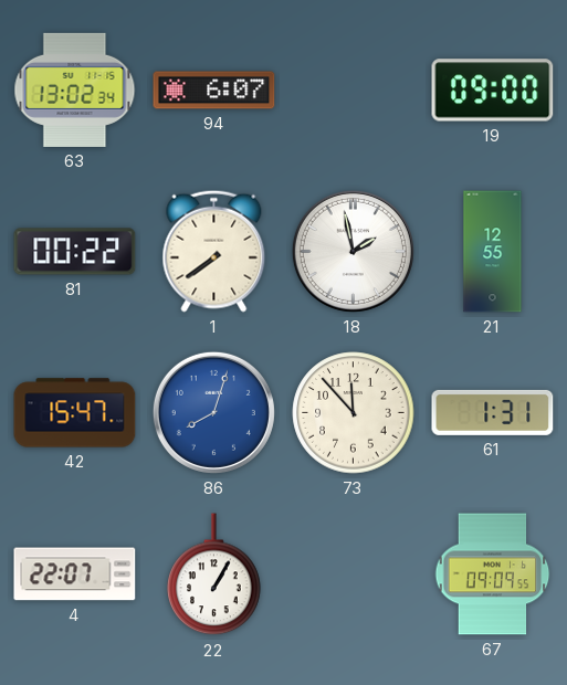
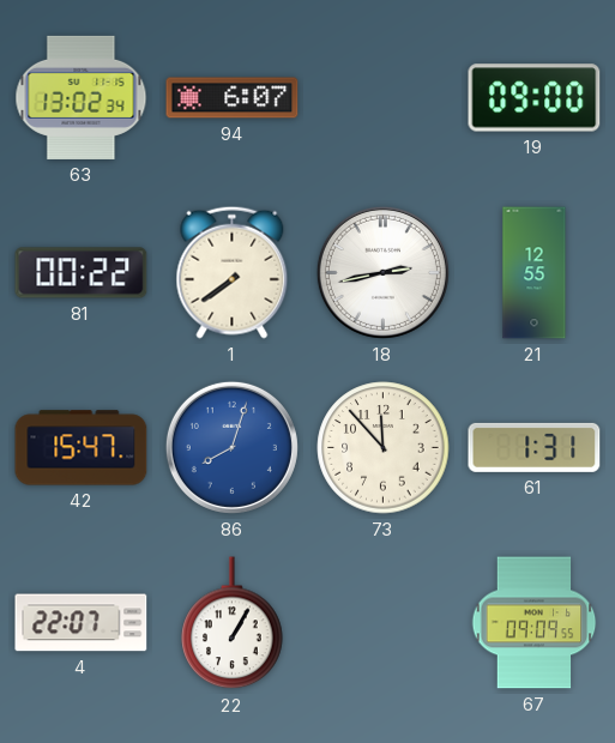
18: 1:58 -> 2:43 (382, 272)
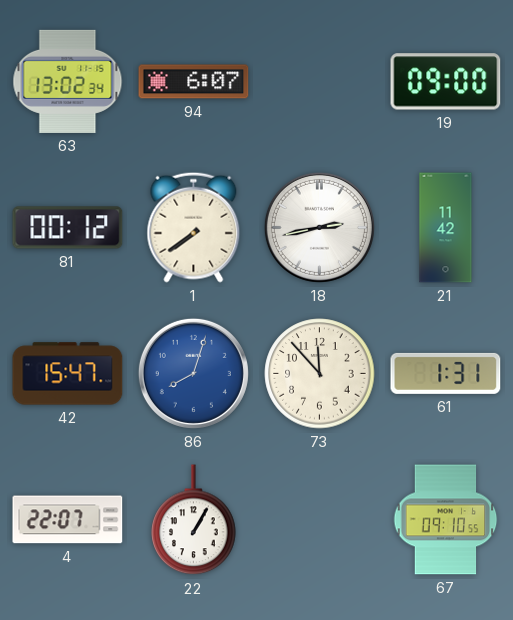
81: 00:22 -> 00:12 (68, 228)
21: 12:55 -> 11:42 (446, 228)
67: 09:09 -> 09:10 (446, 520)
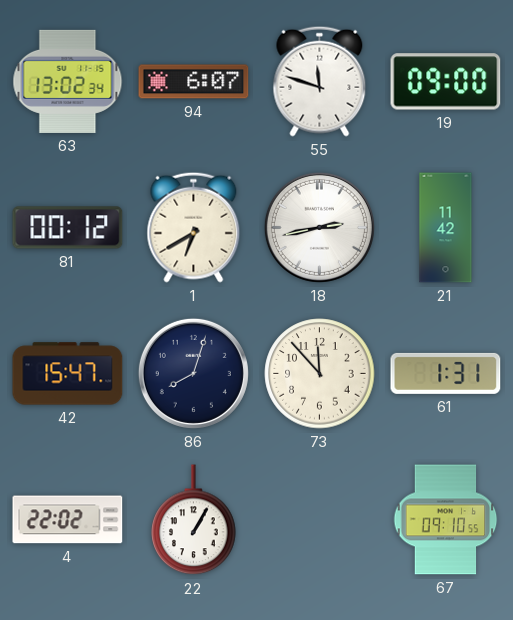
55: none -> 11:48 (320, 81)
1: 7:39 -> 6:40 (194, 227)
86 dial: blue -> navy (193, 373)
4: 22:07 -> 22:02 (68, 520)
